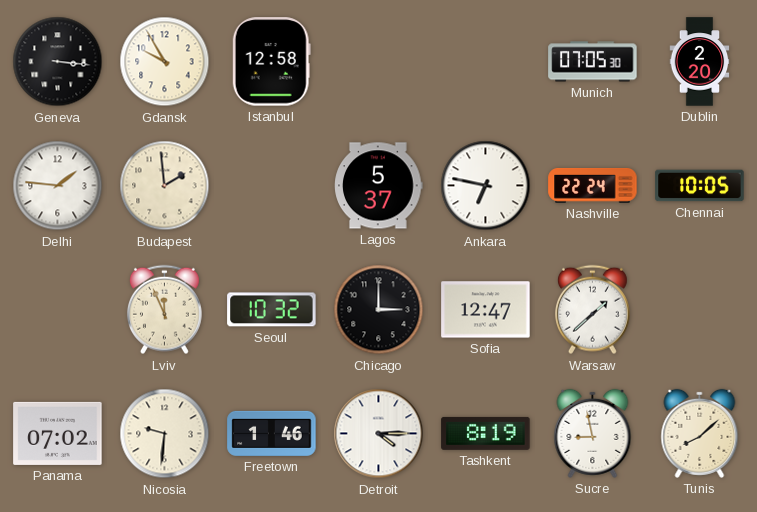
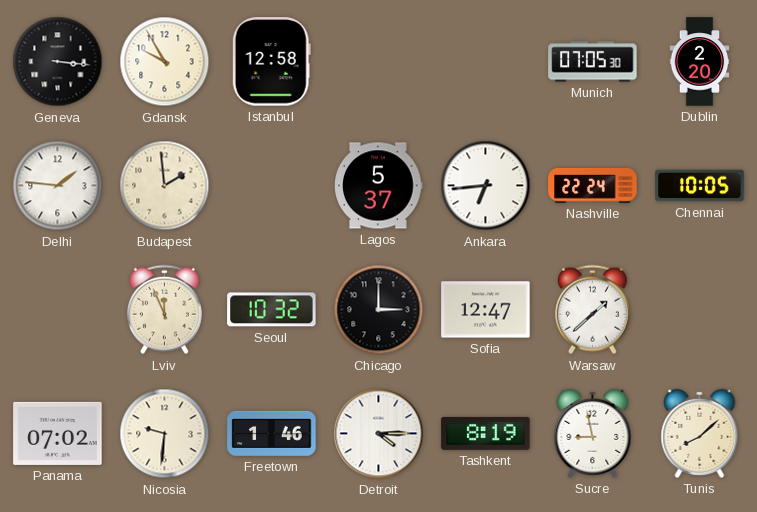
Ankara: 6:47 -> 6:44 (486, 186)
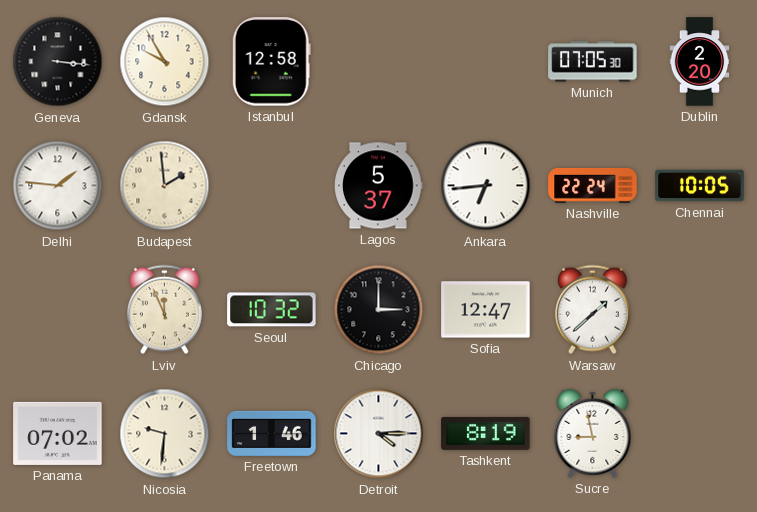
Tunis: 8:08 -> none (700, 433)
